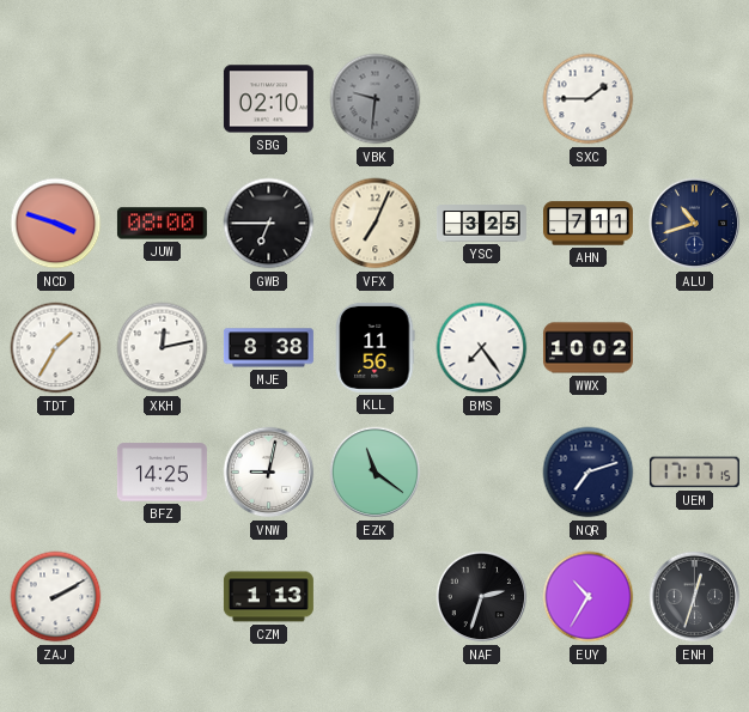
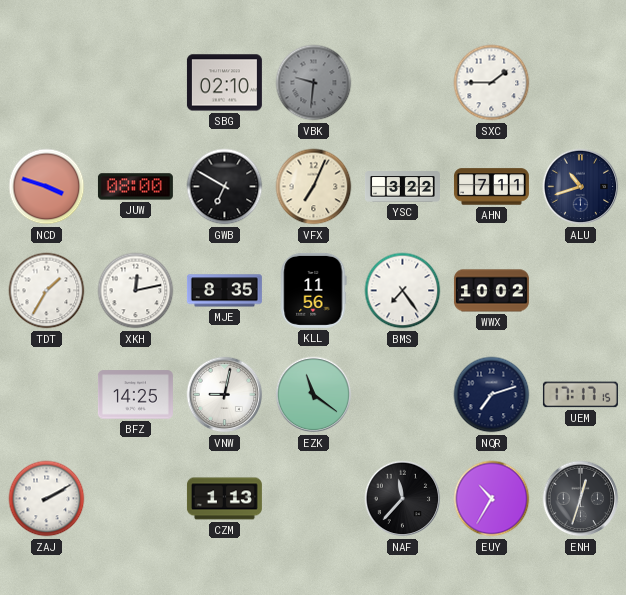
GWB: 6:45 -> 6:50 (225, 187)
YSC: 3:25 -> 3:22 (402, 187)
MJE: 8:38 -> 8:35 (224, 291)
NAF: 2:33 -> 11:37 (403, 499)
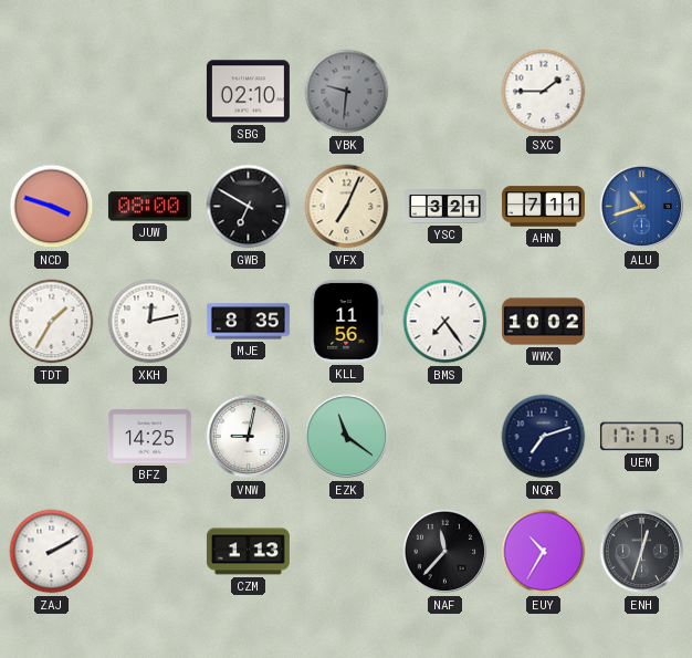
YSC: 3:22 -> 3:21 (444, 207)
ALU dial: navy -> blue (642, 207)
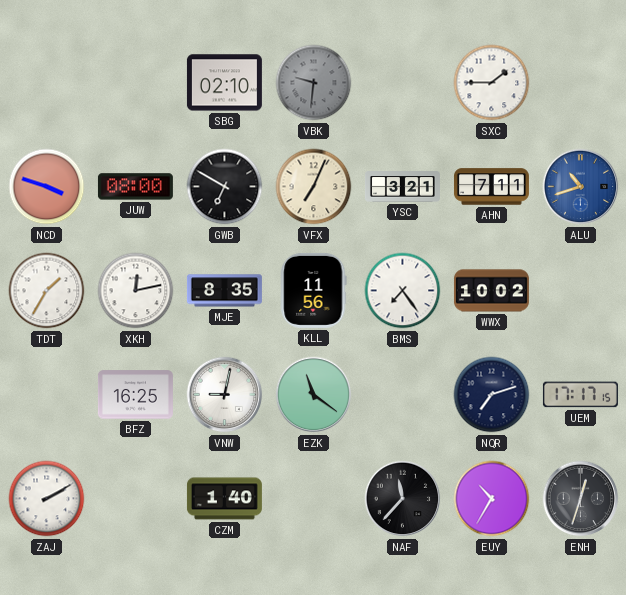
BFZ: 14:25 -> 16:25 (135, 395)
CZM: 1:13 -> 1:40 (224, 499)
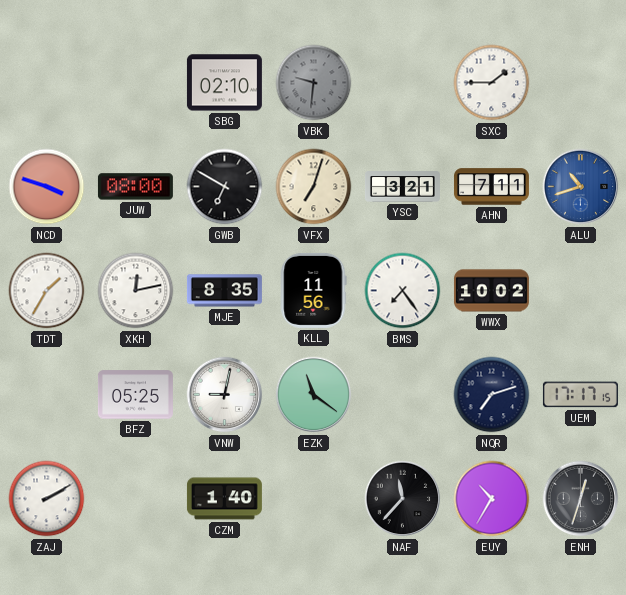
VFX: 7:04 -> 7:03 (314, 187)
BFZ: 16:25 -> 05:25 (135, 395)
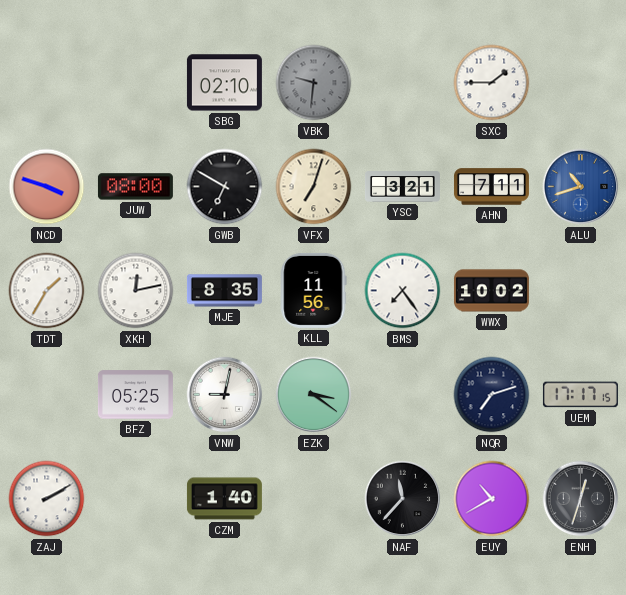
EZK: 11:21 -> 3:21 (314, 395)
EUY: 10:35 -> 10:40 (492, 499)
